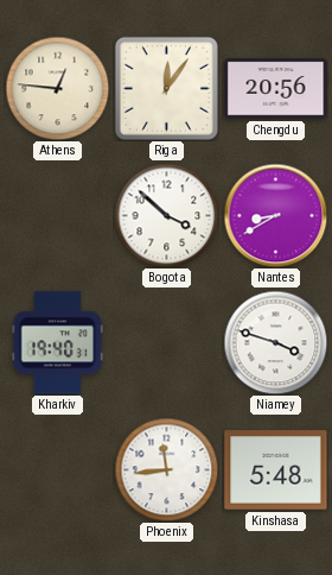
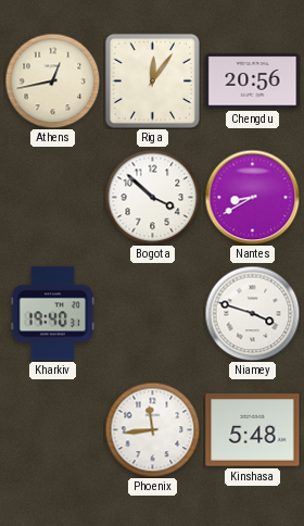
Athens: 12:46 -> 12:43 (52, 80)
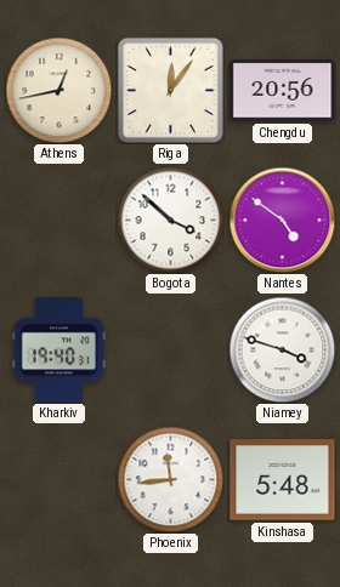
Nantes: 8:40 -> 4:51 (282, 220)
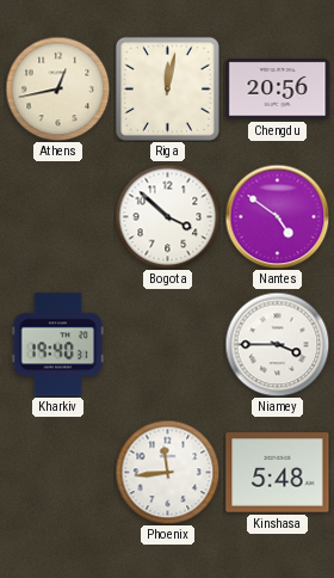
Riga: 12:06 -> 12:02 (167, 88)
Niamey: 3:48 -> 3:45 (277, 344)
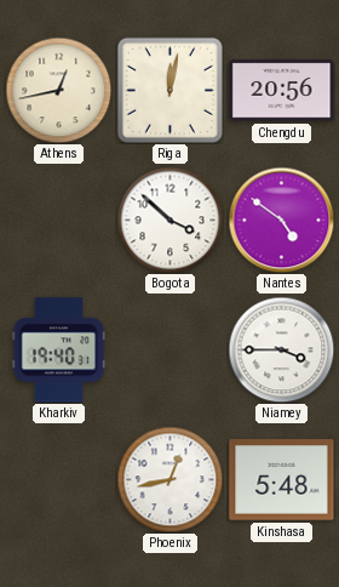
Phoenix: 11:44 -> 12:43 (169, 479)
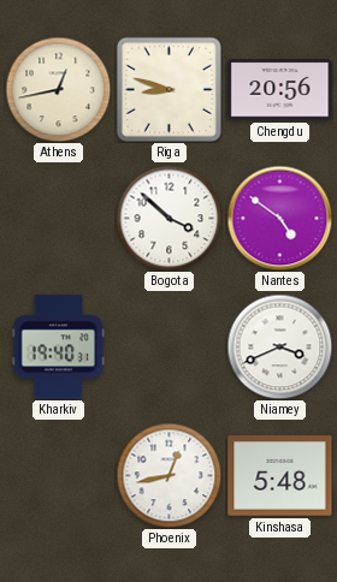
Riga: 12:02 -> 8:48 (168, 89)
Niamey: 3:45 -> 3:41 (279, 346)
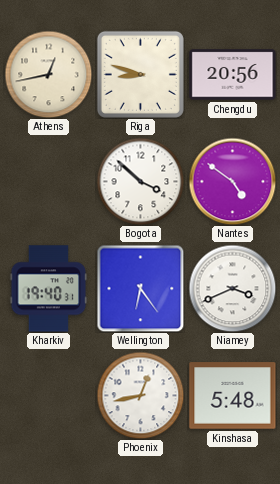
Wellington: none -> 6:24 (140, 288)
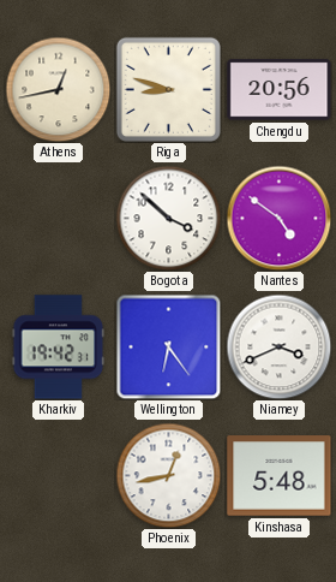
Kharkiv: 19:40 -> 19:42 (59, 348)
